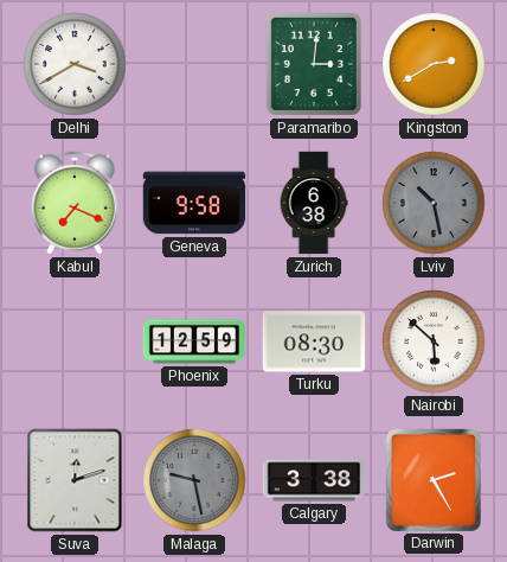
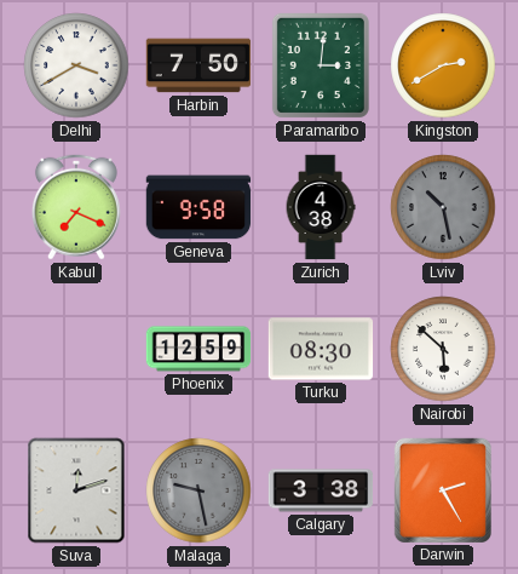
Harbin: none -> 7:50 (198, 65)
Zurich: 6:38 -> 4:38 (321, 207)
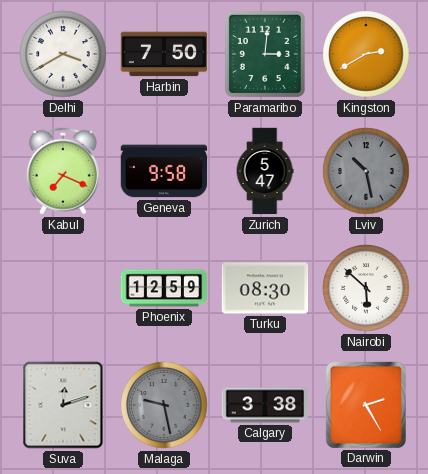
Zurich: 4:38 -> 5:47 (265, 171)
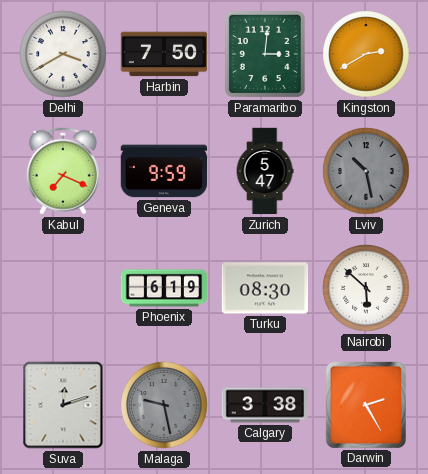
Geneva: 9:58 -> 9:59 (164, 171)
Phoenix: 12:59 -> 6:19 (164, 288)
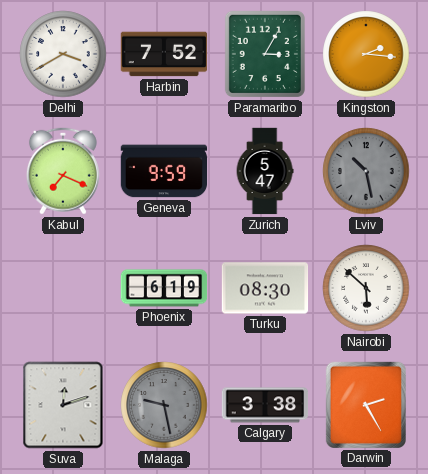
Harbin: 7:50 -> 7:52 (164, 54)
Paramaribo: 3:01 -> 3:05 (265, 54)
Kingston: 2:40 -> 2:16 (366, 54)
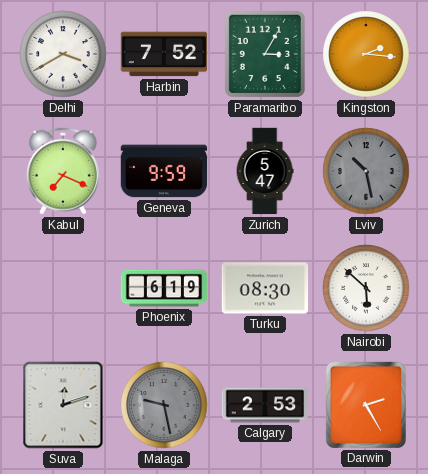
Calgary: 3:38 -> 2:53 (265, 405)
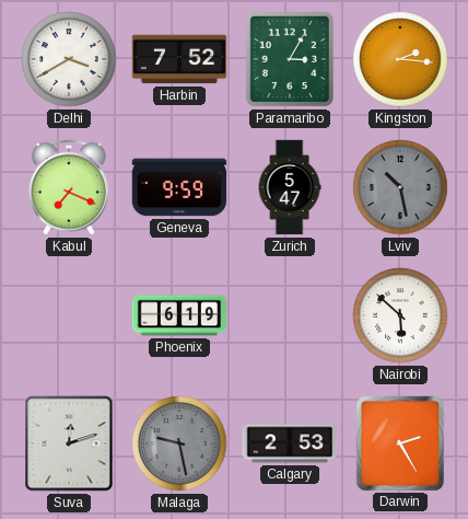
Turku: 08:30 -> none (265, 288)
